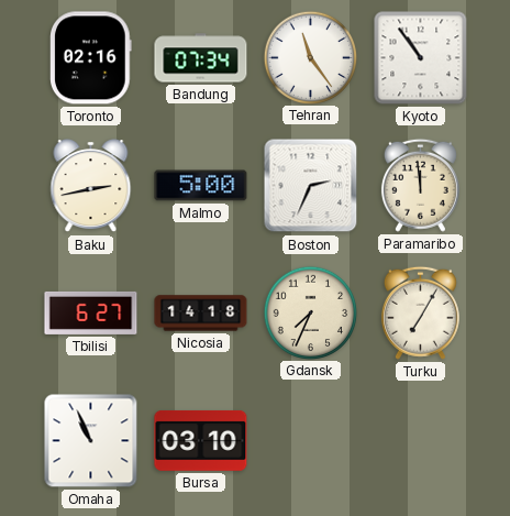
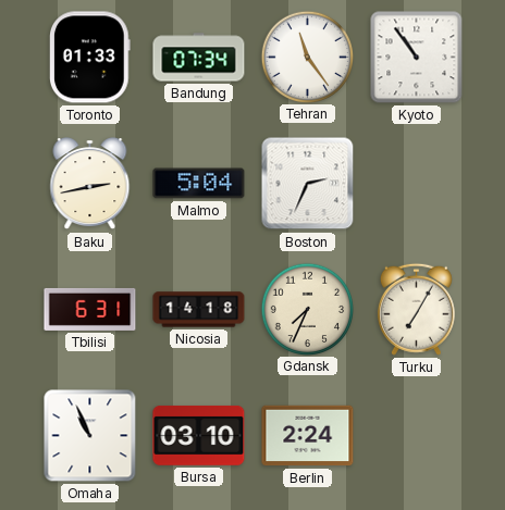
Toronto: 02:16 -> 01:33 (90, 58)
Malmo: 5:00 -> 5:04 (199, 184)
Paramaribo: 11:59 -> none (420, 185)
Tbilisi: 6:27 -> 6:31 (90, 309)
Berlin: none -> 2:24 (308, 436)
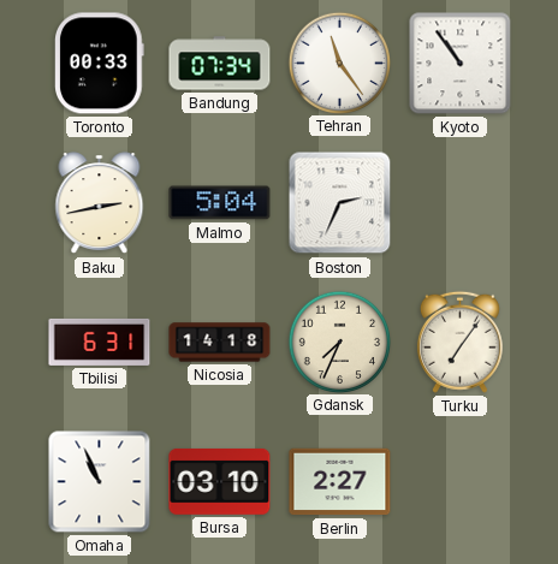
Toronto: 01:33 -> 00:33 (100, 64)
Turku: 7:05 -> 7:06 (459, 342)
Berlin: 2:24 -> 2:27 (340, 482)
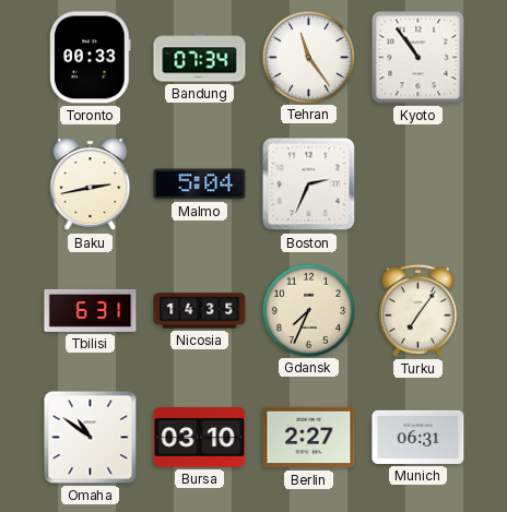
Nicosia: 14:18 -> 14:35 (200, 311)
Omaha: 10:56 -> 10:51 (91, 438)
Munich: none -> 06:31 (418, 437)
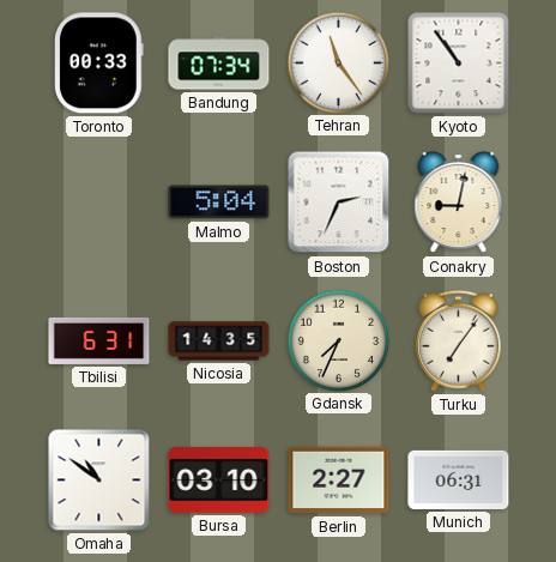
Baku: 2:43 -> none (91, 184)
Conakry: none -> 9:02 (459, 203)
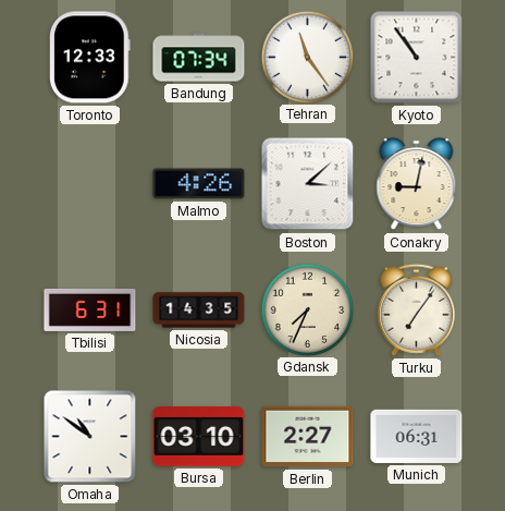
Toronto: 00:33 -> 12:33 (90, 58)
Malmo: 5:04 -> 4:26 (199, 184)
Boston: 2:34 -> 3:08 (308, 184)
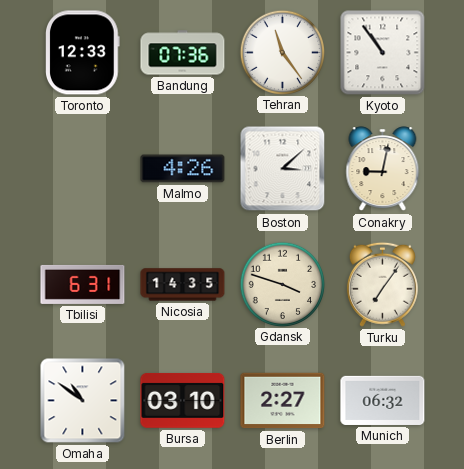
Bandung: 07:34 -> 07:36 (183, 53)
Gdansk: 7:34 -> 3:48 (282, 284)
Munich: 06:31 -> 06:32 (383, 400)
